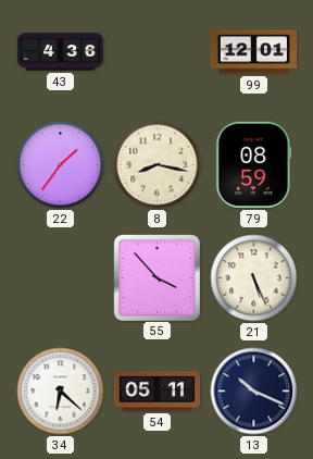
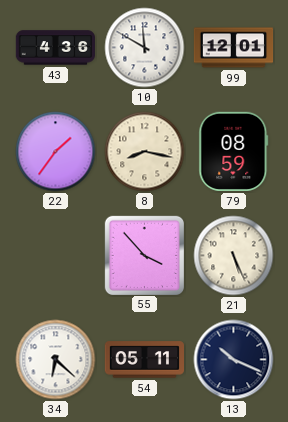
10: none -> 11:50 (145, 48)
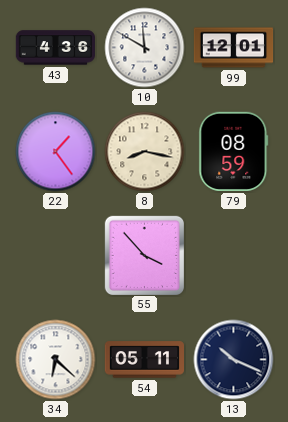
22: 1:36 -> 1:24 (56, 152)
21: 5:26 -> none (234, 256)
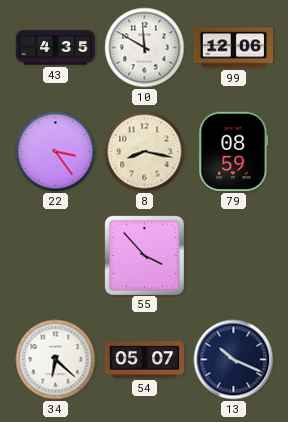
43: 4:36 -> 4:35 (55, 48)
99: 12:01 -> 12:06 (234, 48)
22: 1:24 -> 3:24 (56, 152)
54: 05:11 -> 05:07 (144, 360)
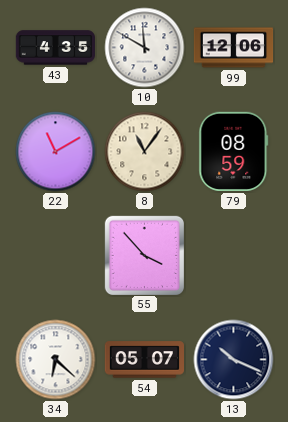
22: 3:24 -> 11:10 (56, 152)
8: 8:17 -> 11:06 (145, 152)
